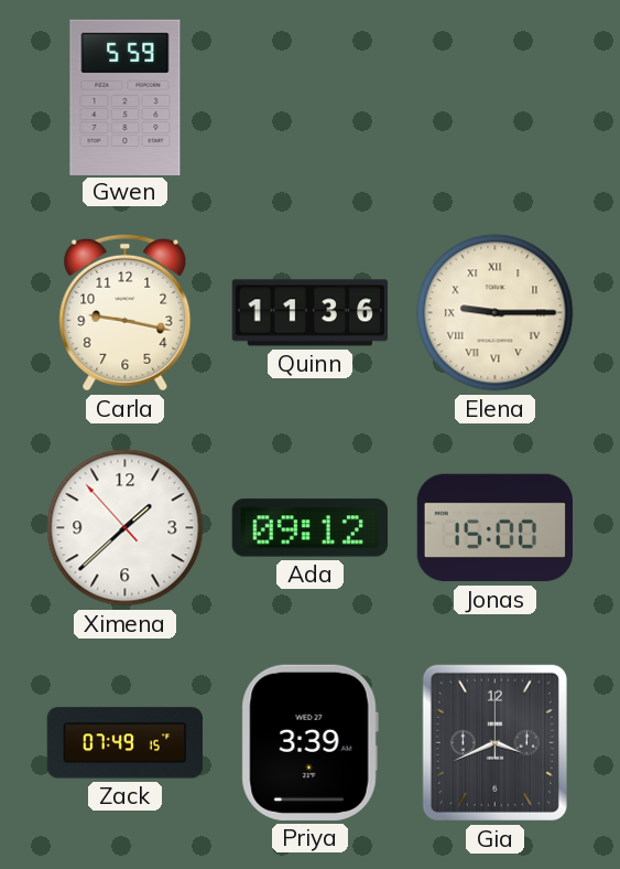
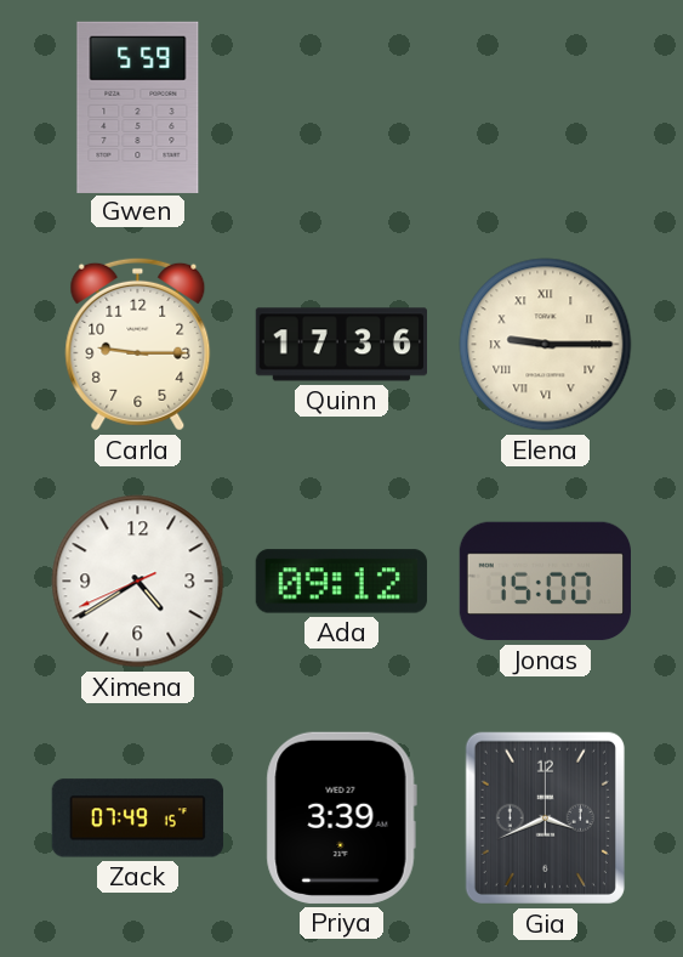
Carla: 9:17 -> 9:15 (138, 344)
Quinn: 11:36 -> 17:36 (341, 345)
Ximena: 1:37 -> 4:39 (138, 582)
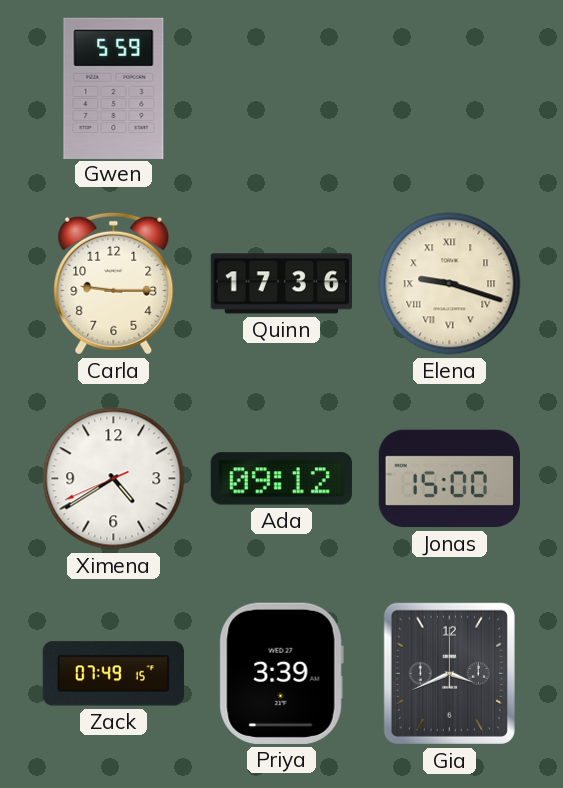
Elena: 9:15 -> 9:18 (450, 284)
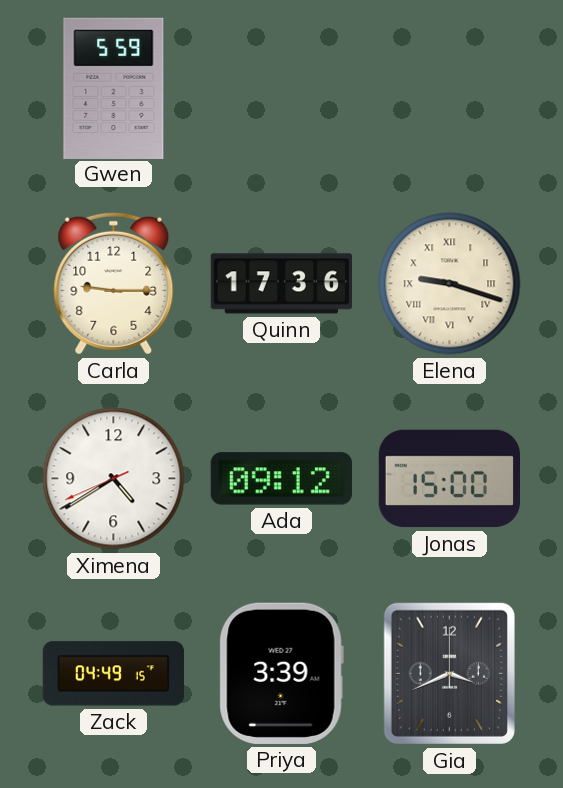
Zack: 07:49 -> 04:49 (113, 674)
